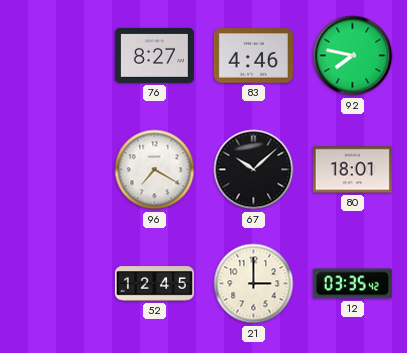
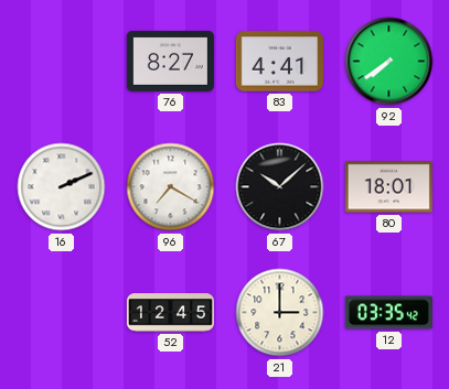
83: 4:46 -> 4:41 (279, 62)
92: 7:47 -> 7:39 (389, 62)
16: none -> 2:11 (62, 187)
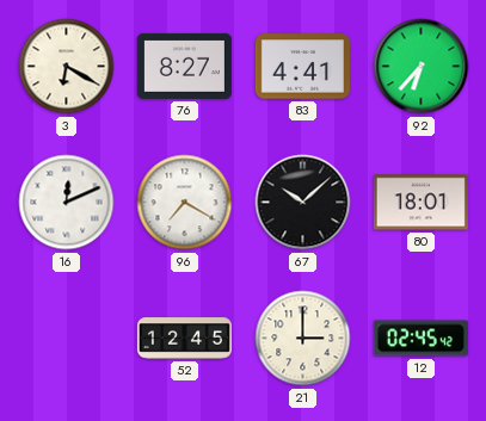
3: none -> 6:20 (67, 67)
92: 7:39 -> 6:37 (422, 67)
16: 2:11 -> 12:11 (67, 203)
12: 03:35 -> 02:45 (420, 339)
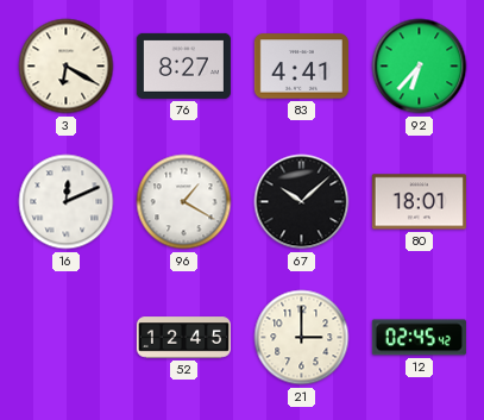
96: 7:20 -> 1:20 (184, 202)
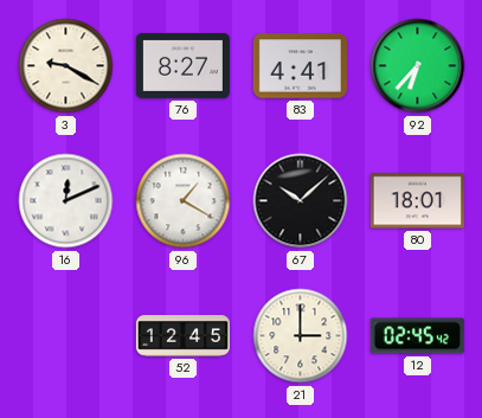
3: 6:20 -> 9:20 (66, 66)
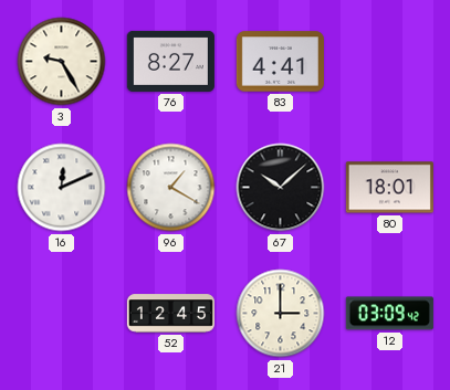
3: 9:20 -> 9:25 (62, 62)
92: 6:37 -> none (418, 66)
12: 02:45 -> 03:09 (389, 314)
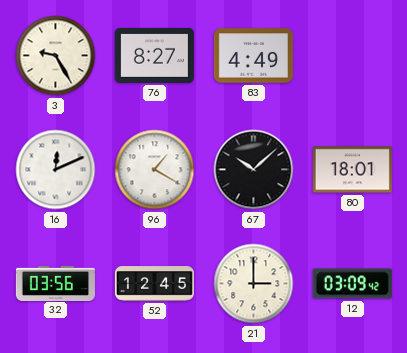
83: 4:41 -> 4:49 (253, 56)
32: none -> 03:56 (55, 283)
